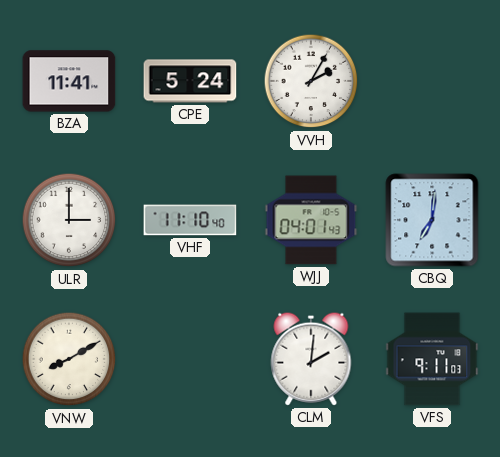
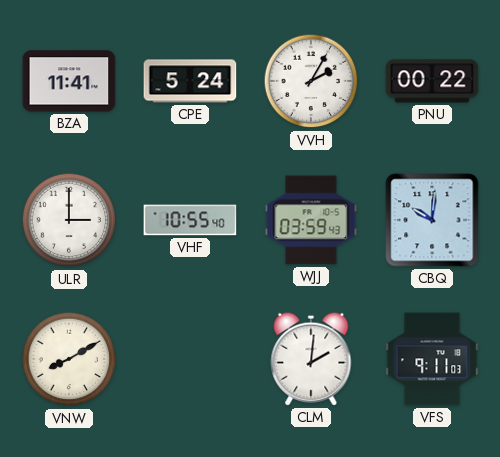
PNU: none -> 00:22 (432, 81)
VHF: 11:10 -> 10:55 (190, 220)
WJJ: 04:01 -> 03:59 (311, 220)
CBQ: 7:01 -> 10:01 (432, 220)
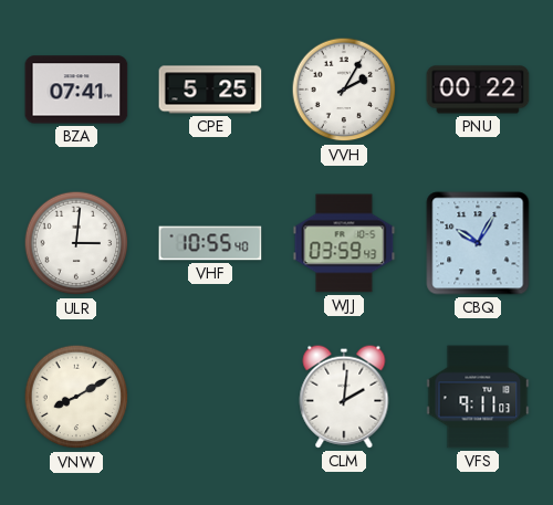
BZA: 11:41 -> 07:41 (76, 90)
CPE: 5:24 -> 5:25 (210, 90)
ULR: 3:00 -> 3:01 (76, 243)
CBQ: 10:01 -> 10:05 (478, 243)
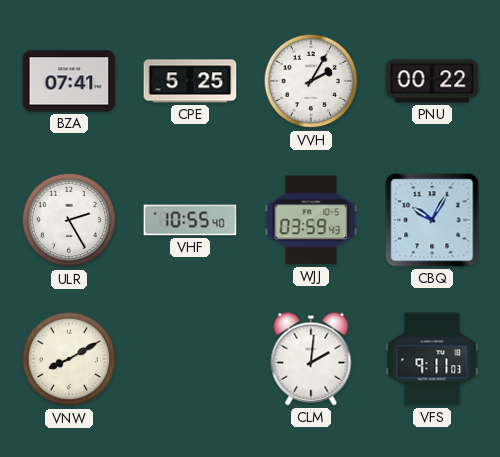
ULR: 3:01 -> 2:25 (69, 220)
